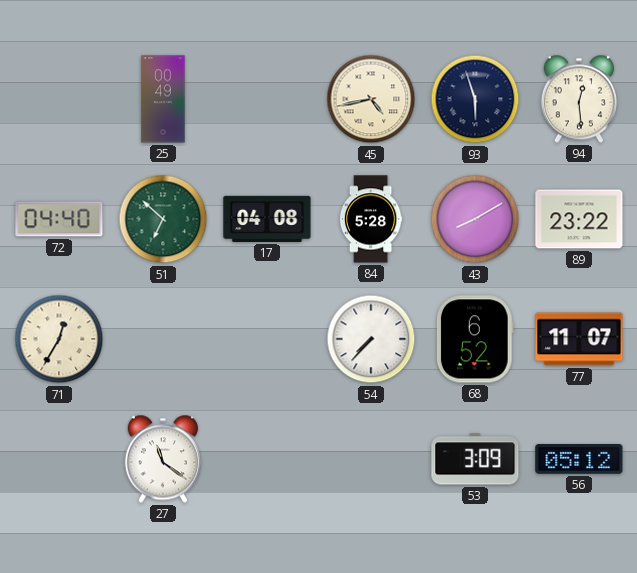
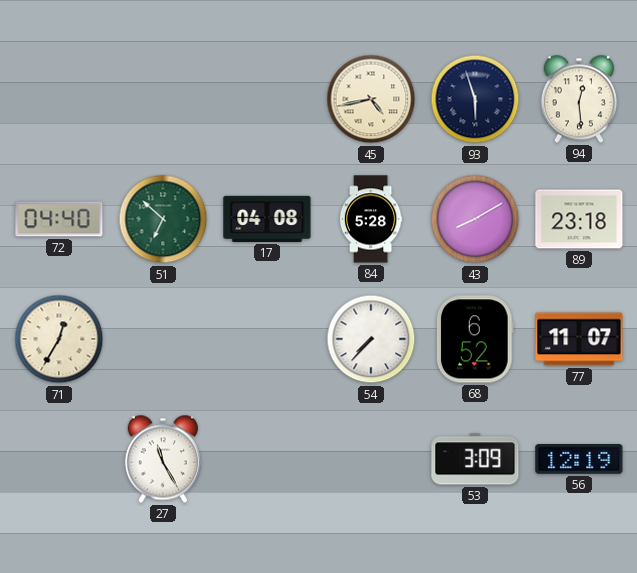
25: 00:49 -> none (163, 99)
89: 23:22 -> 23:18 (579, 219)
27: 11:21 -> 11:25 (163, 459)
56: 05:12 -> 12:19 (579, 460)
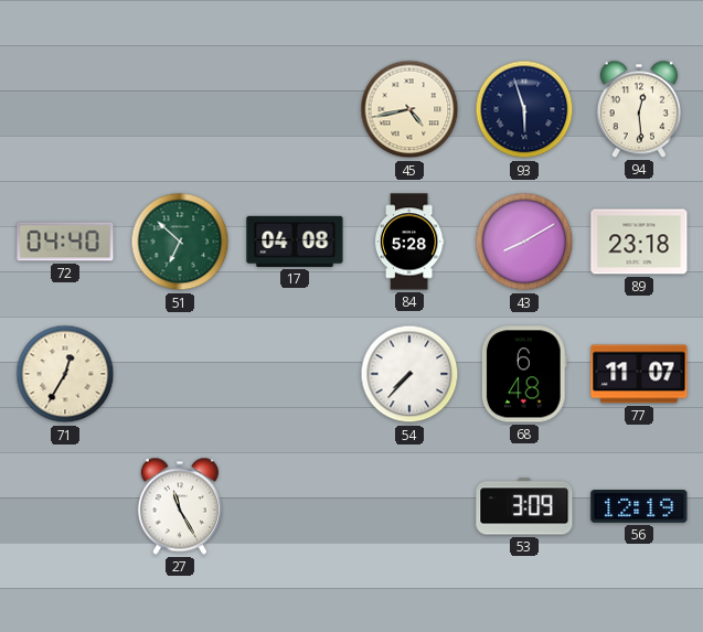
68: 6:52 -> 6:48 (524, 374)
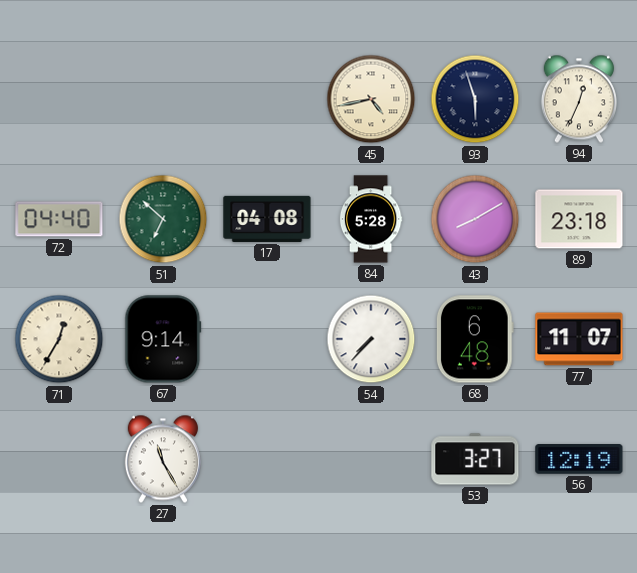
94: 12:29 -> 12:34 (579, 99)
67: none -> 9:14 (163, 339)
53: 3:09 -> 3:27 (475, 459)
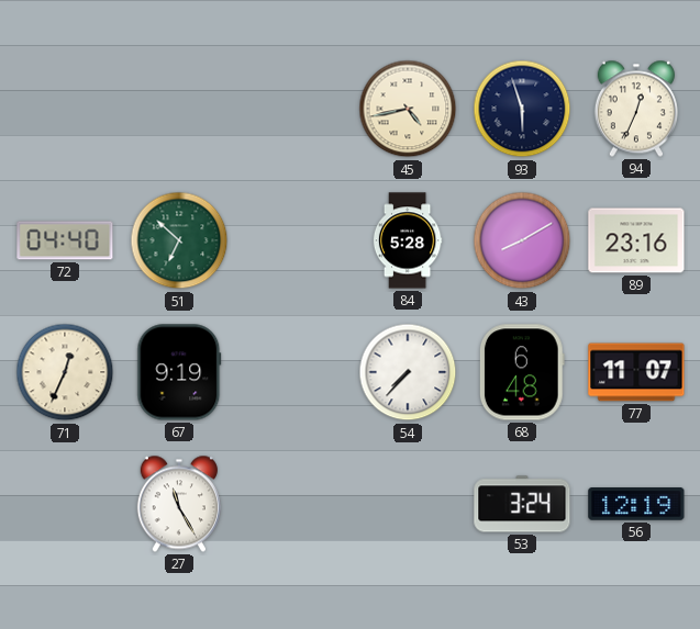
17: 04:08 -> none (267, 219)
89: 23:18 -> 23:16 (636, 240)
71: 12:35 -> 12:34 (65, 372)
67: 9:14 -> 9:19 (179, 372)
53: 3:27 -> 3:24 (522, 504)
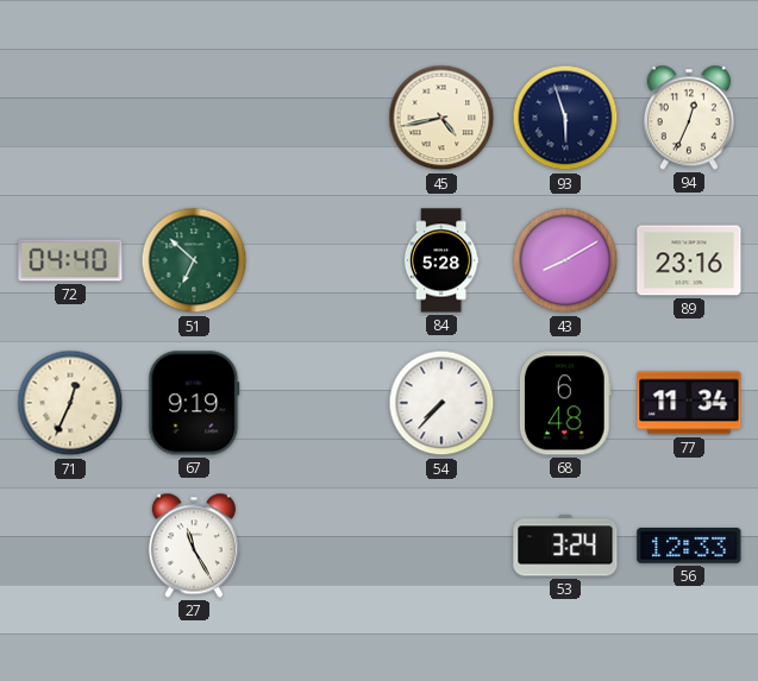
77: 11:07 -> 11:34 (689, 403)
56: 12:19 -> 12:33 (689, 547)
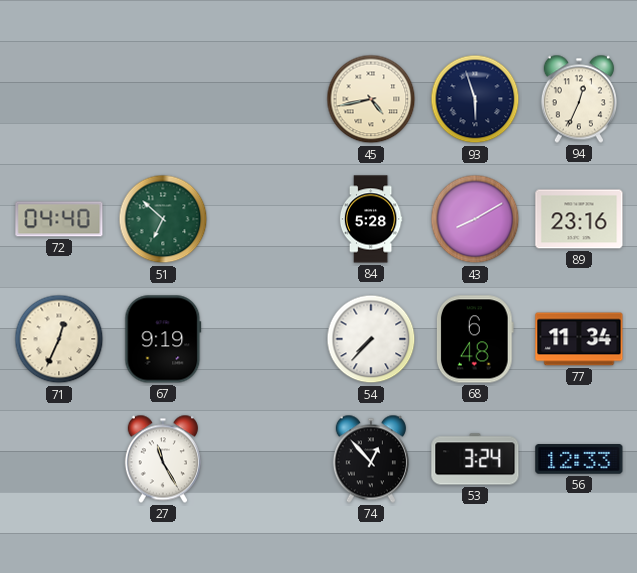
74: none -> 12:53 (371, 459)
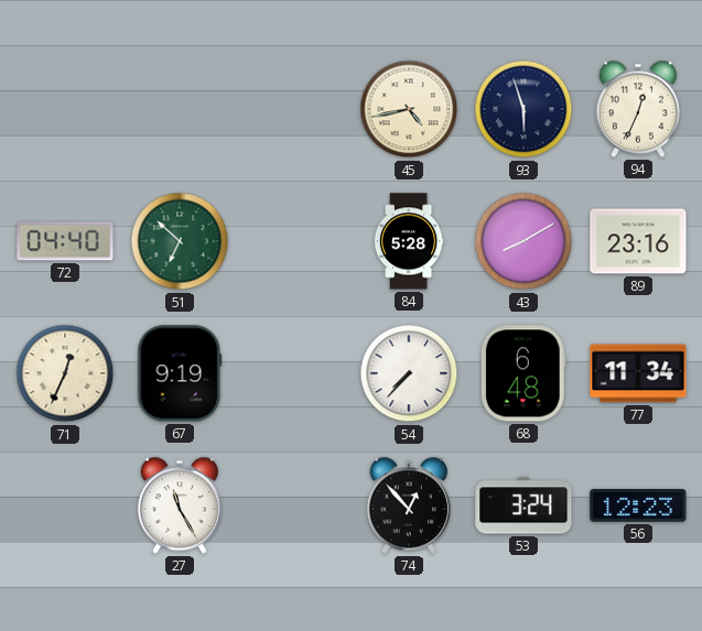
56: 12:33 -> 12:23 (638, 507)
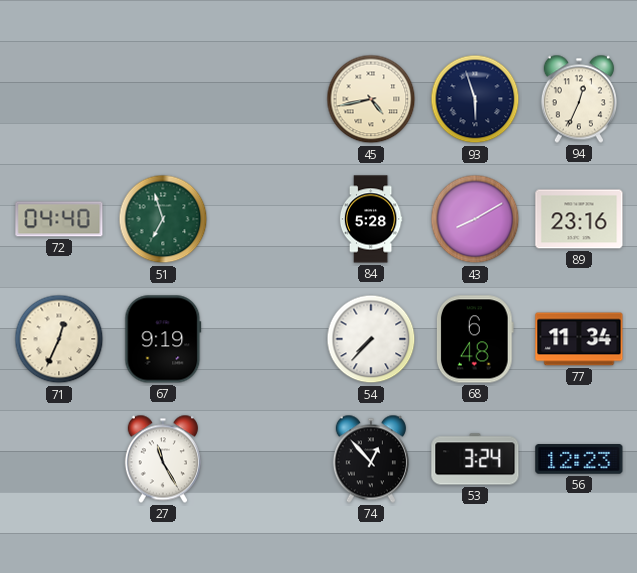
51: 6:52 -> 6:57 (163, 219)
